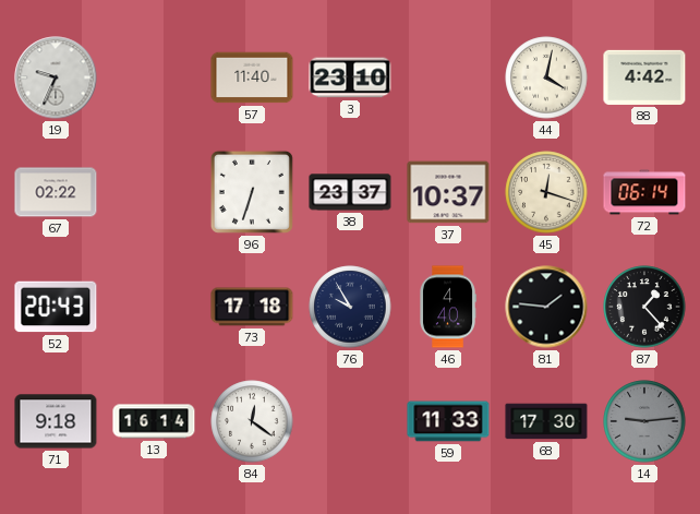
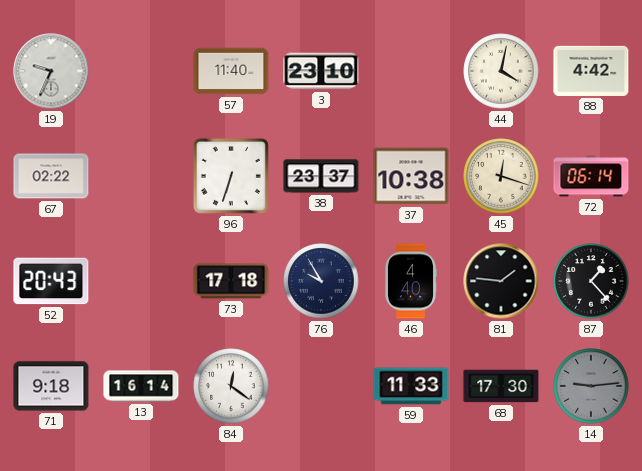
37: 10:37 -> 10:38 (411, 176)
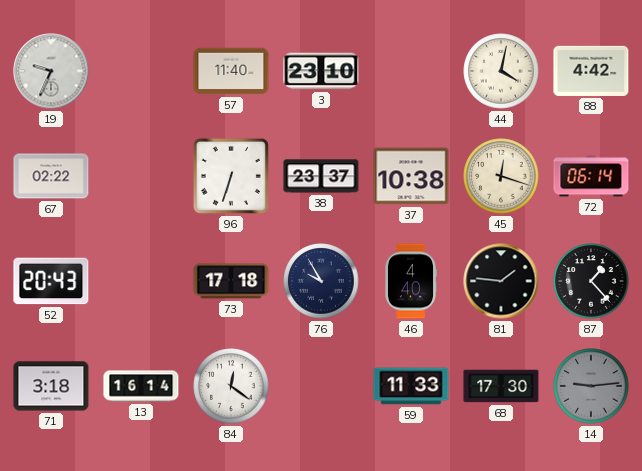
71: 9:18 -> 3:18 (51, 386)
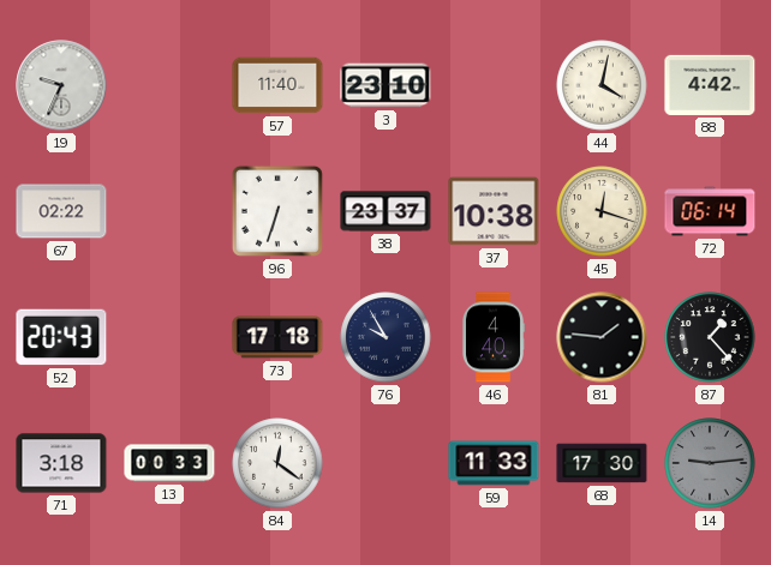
13: 16:14 -> 00:33 (169, 463)
